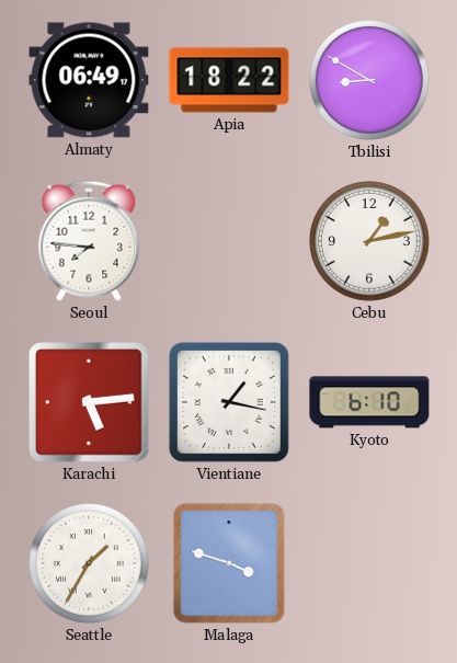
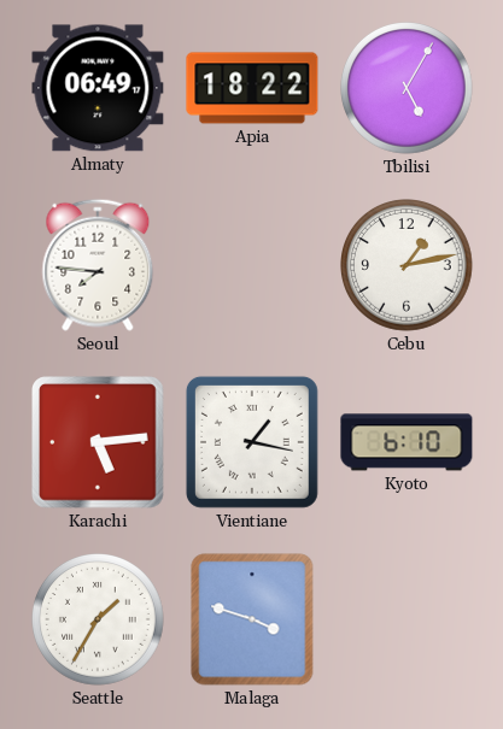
Tbilisi: 8:50 -> 5:05 (408, 89)
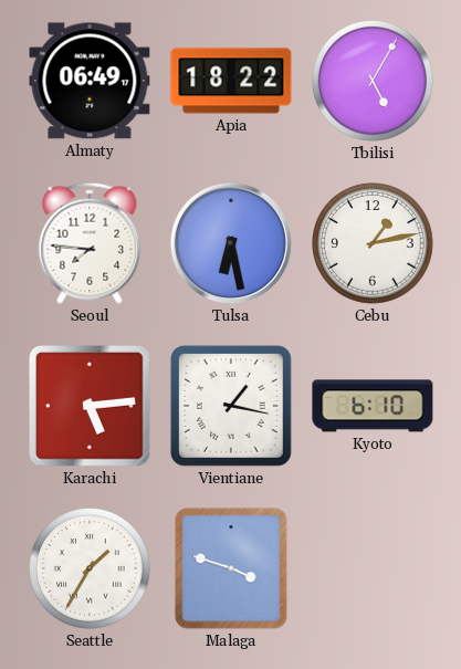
Tulsa: none -> 6:28 (231, 243)
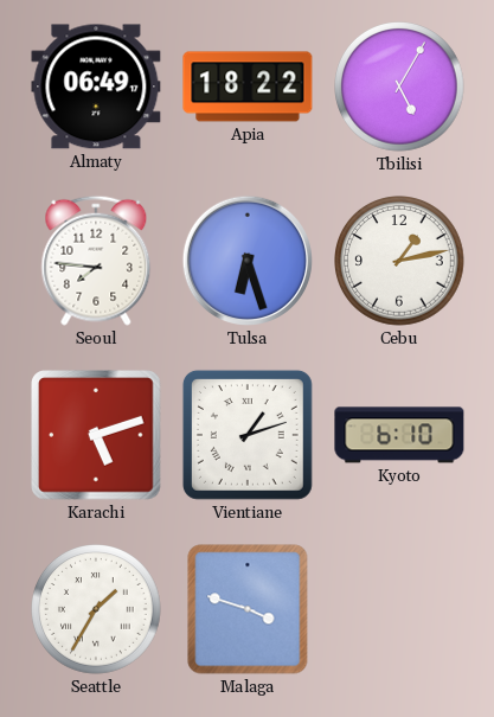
Tulsa: 6:28 -> 6:27 (248, 261)
Karachi: 5:14 -> 5:12 (97, 436)
Vientiane: 1:17 -> 1:12 (248, 435)
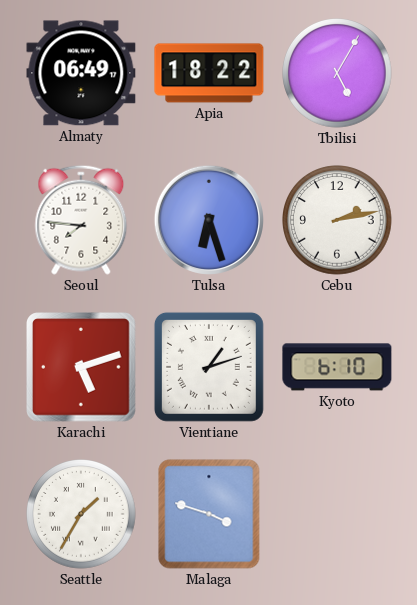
Cebu: 1:13 -> 2:13 (338, 221)
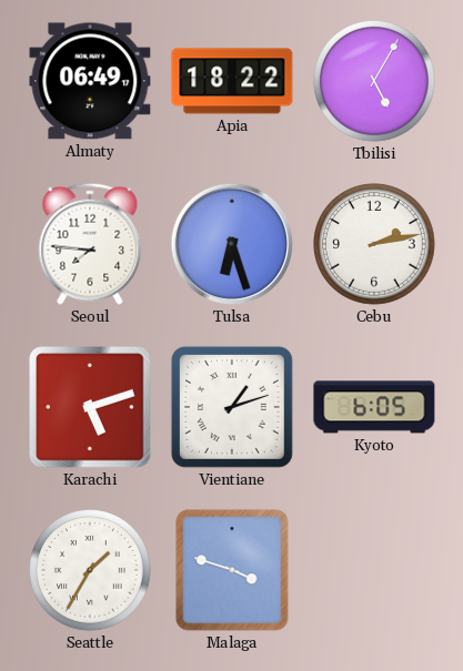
Kyoto: 6:10 -> 6:05 (374, 407)
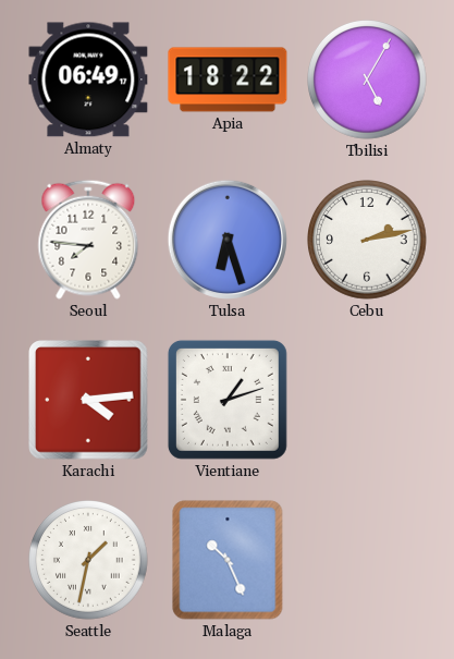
Karachi: 5:12 -> 4:14 (89, 401)
Kyoto: 6:05 -> none (374, 407)
Seattle: 1:35 -> 1:32 (89, 561)
Malaga: 3:48 -> 10:26 (228, 560)
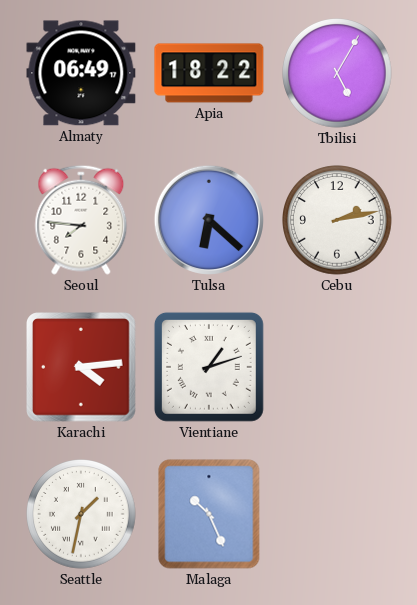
Tulsa: 6:27 -> 6:22 (209, 220)
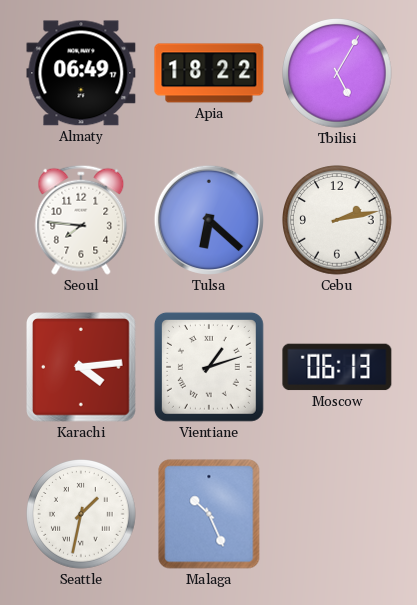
Moscow: none -> 06:13 (337, 367)
